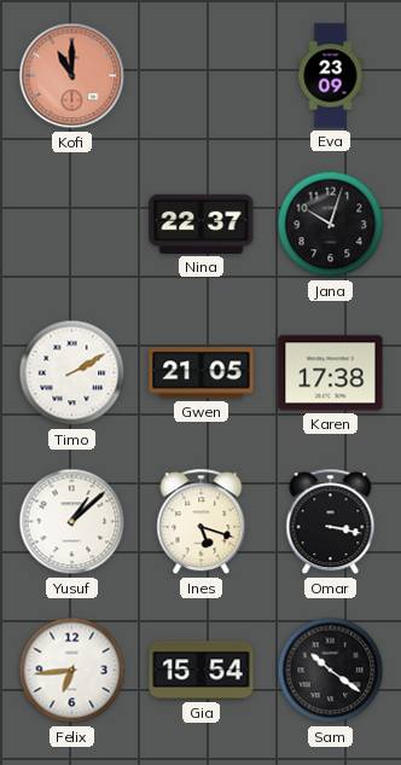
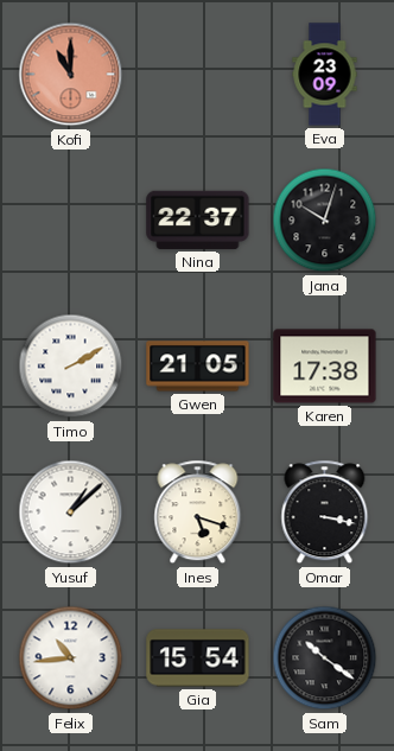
Felix: 6:44 -> 10:44 (71, 658)
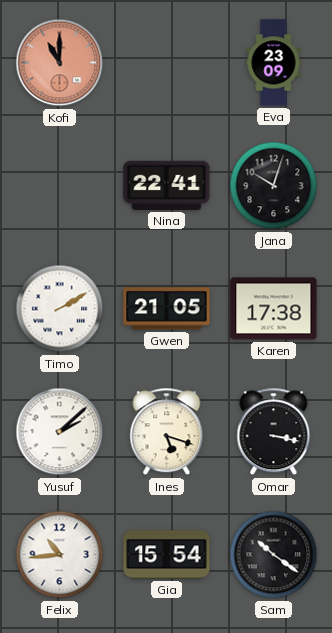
Nina: 22:37 -> 22:41 (167, 185)
Yusuf: 1:08 -> 2:08 (60, 432)
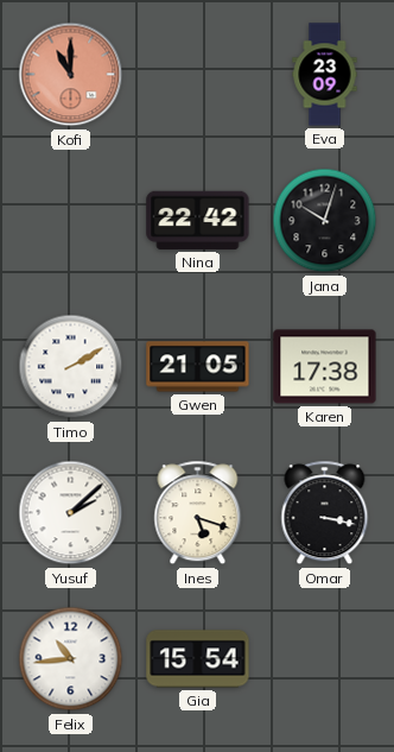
Nina: 22:41 -> 22:42 (198, 220)
Sam: 10:21 -> none (274, 555)
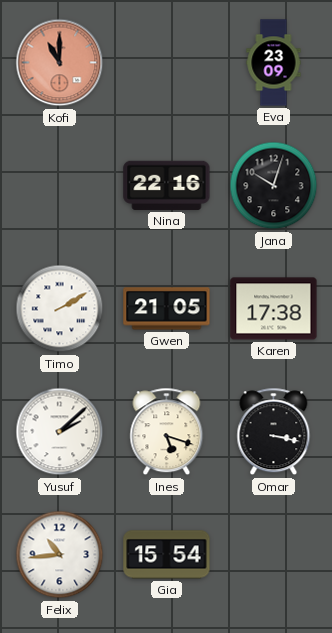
Nina: 22:42 -> 22:16 (167, 185)
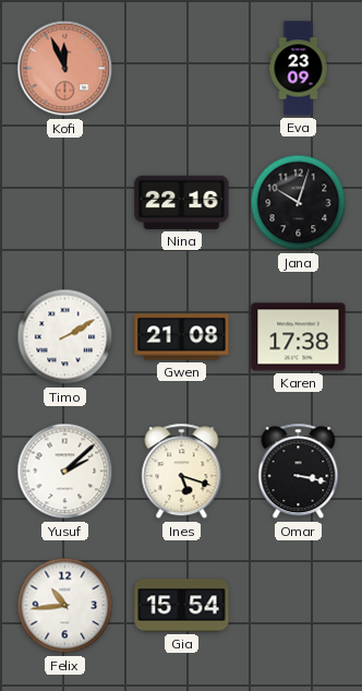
Kofi: 11:00 -> 11:56 (65, 69)
Gwen: 21:05 -> 21:08 (182, 337)
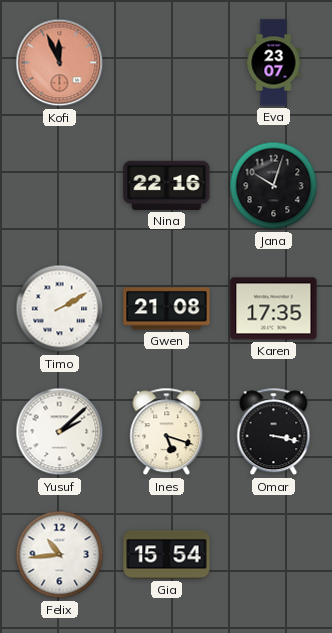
Eva: 23:09 -> 23:07 (274, 63)
Karen: 17:38 -> 17:35 (274, 309)
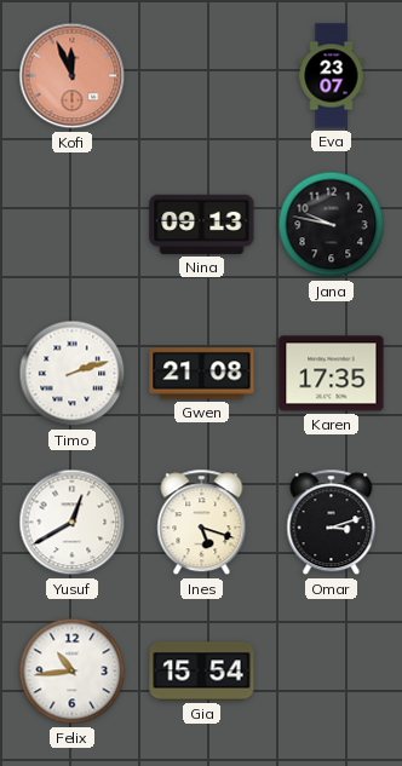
Nina: 22:16 -> 09:13 (202, 224)
Jana: 10:03 -> 9:47 (332, 225)
Timo: 2:10 -> 2:12 (73, 374)
Yusuf: 2:08 -> 12:40 (73, 523)
Omar: 3:17 -> 3:12 (332, 523)
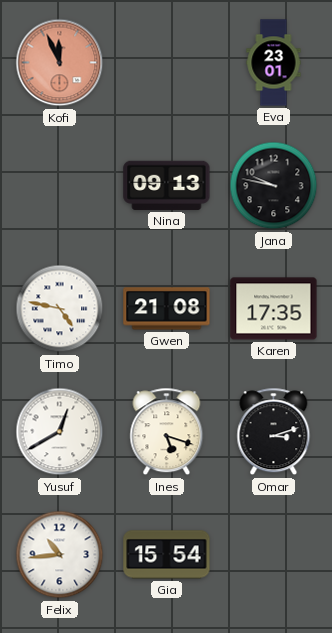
Eva: 23:07 -> 23:01 (274, 63)
Timo: 2:12 -> 4:47 (60, 309)
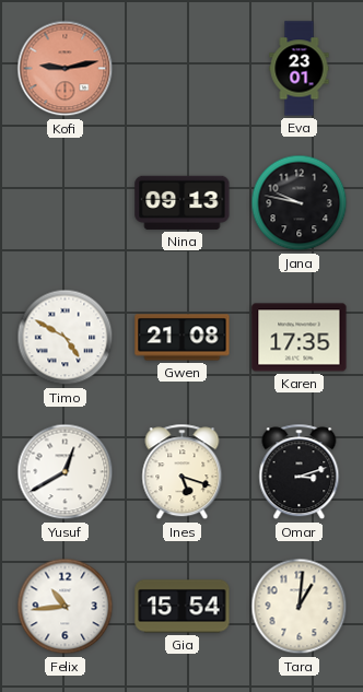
Kofi: 11:56 -> 9:13 (66, 69)
Timo: 4:47 -> 4:50 (66, 338)
Tara: none -> 1:01 (300, 607)
